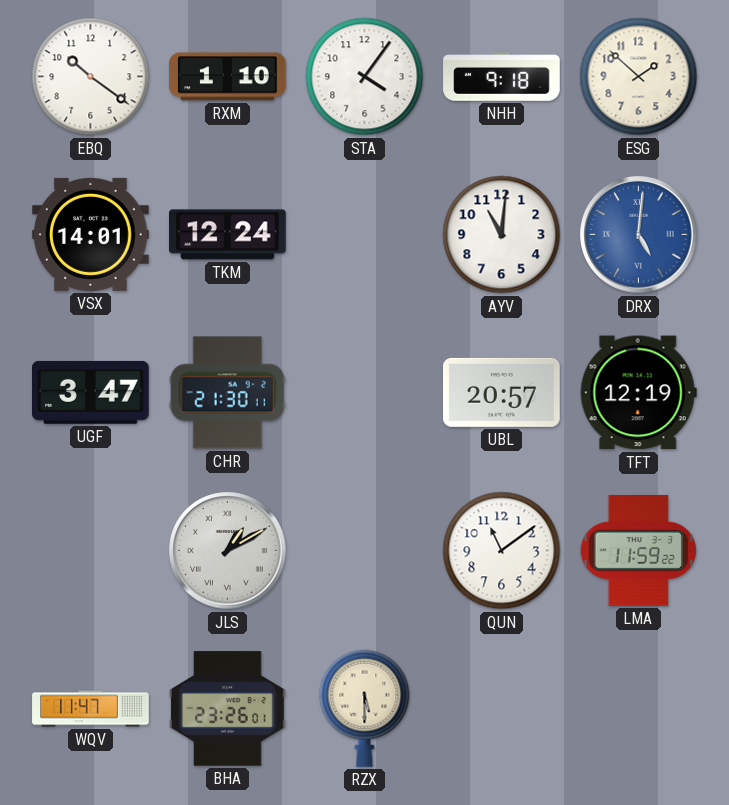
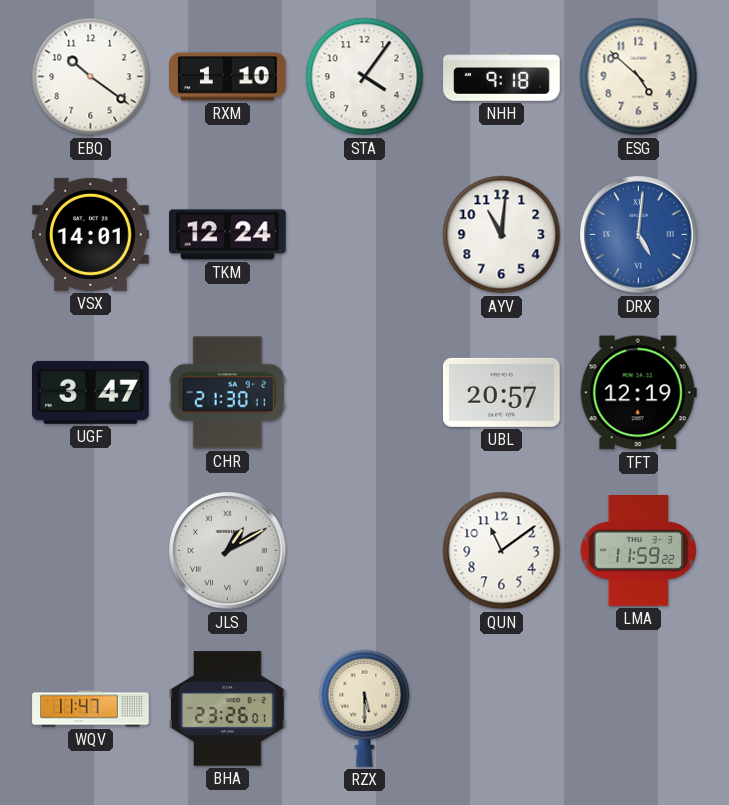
ESG: 1:52 -> 4:52 (639, 77)
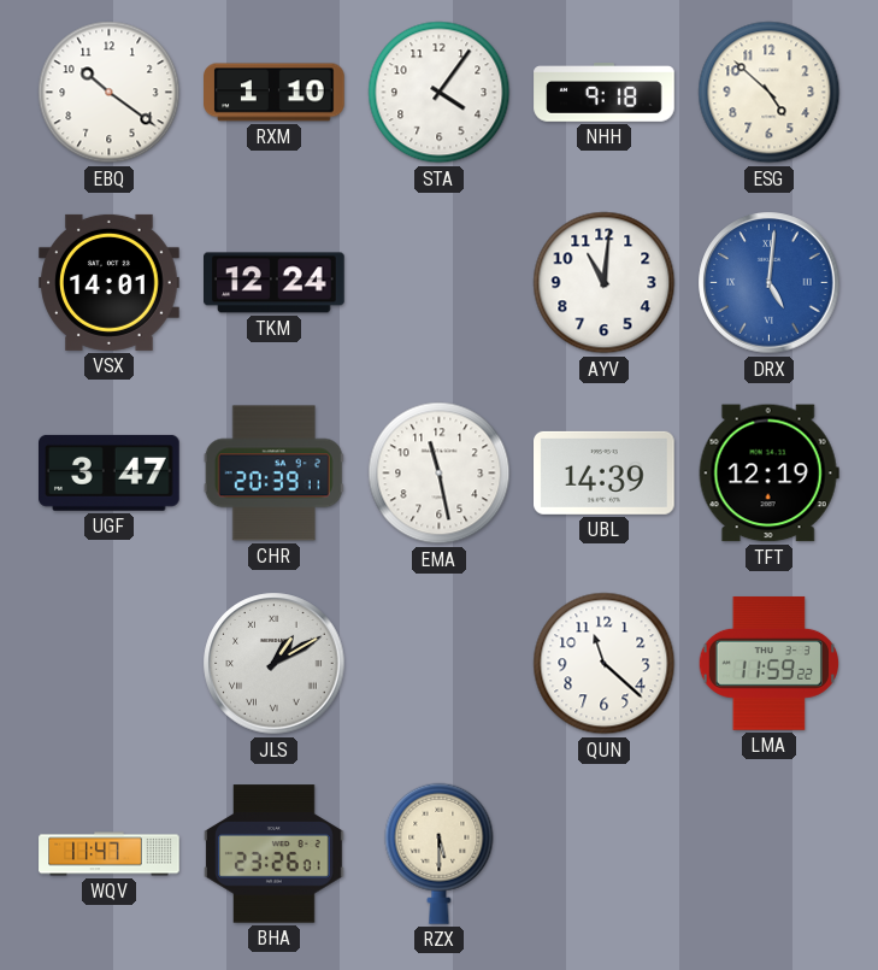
CHR: 21:30 -> 20:39 (273, 474)
EMA: none -> 11:28 (440, 474)
UBL: 20:57 -> 14:39 (605, 472)
QUN: 11:09 -> 11:22 (605, 664)
